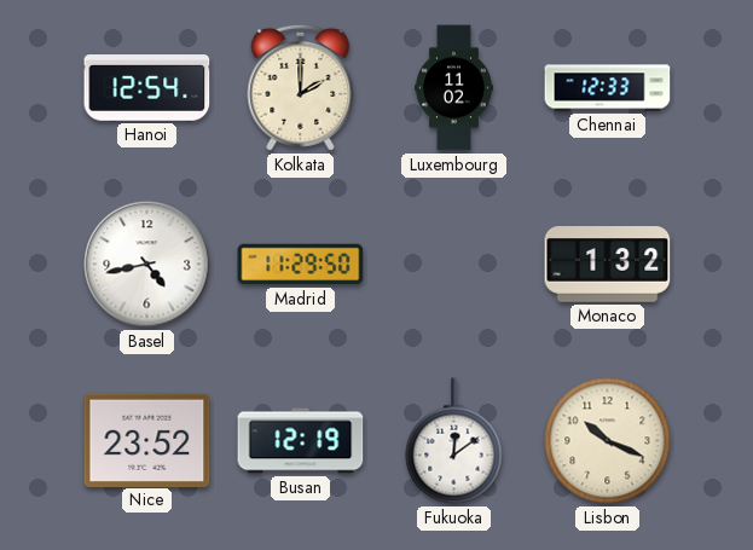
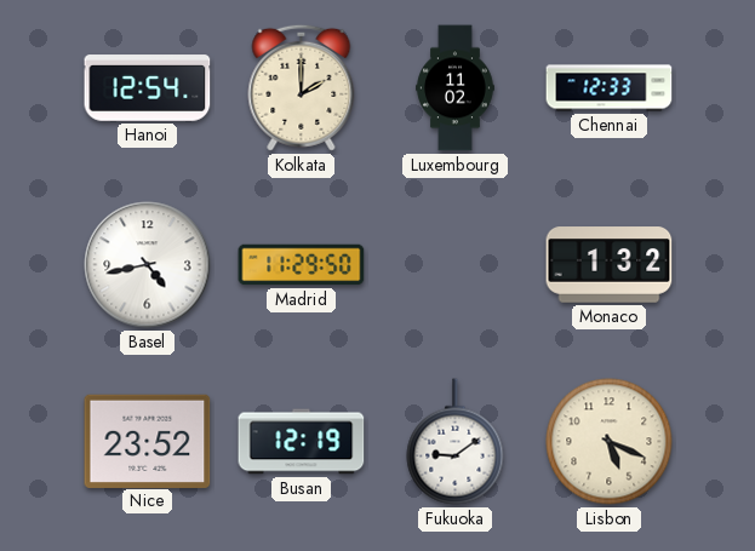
Fukuoka: 12:09 -> 9:09 (456, 442)
Lisbon: 10:19 -> 5:19 (610, 442)
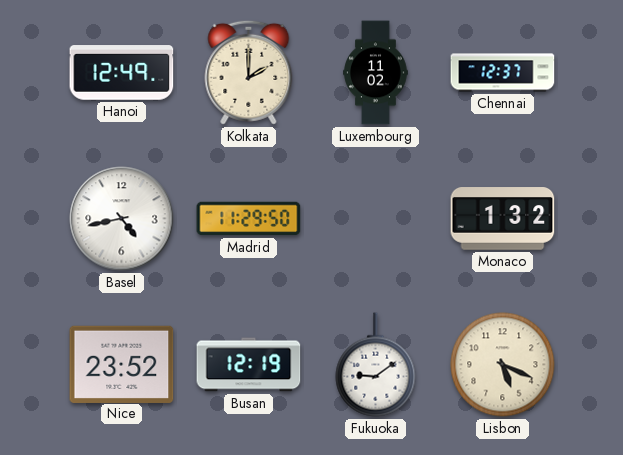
Hanoi: 12:54 -> 12:49 (122, 73)
Chennai: 12:33 -> 12:37 (503, 73)
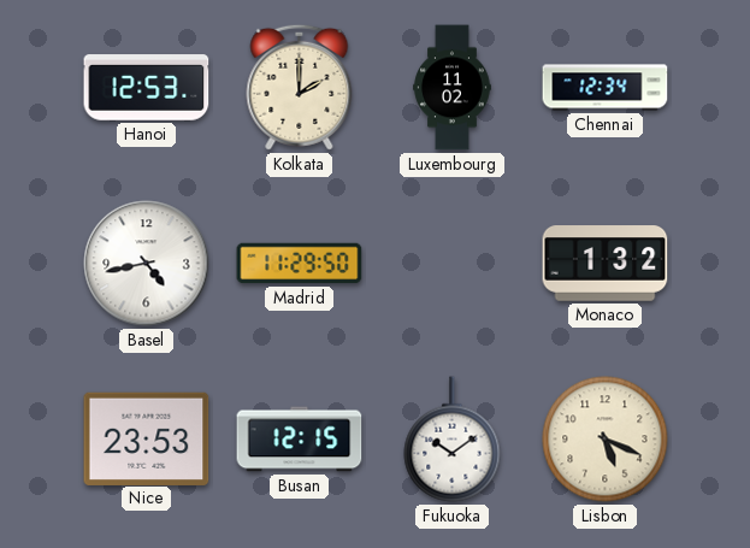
Hanoi: 12:49 -> 12:53 (147, 88)
Chennai: 12:37 -> 12:34 (606, 88)
Nice: 23:52 -> 23:53 (147, 438)
Busan: 12:19 -> 12:15 (300, 440)
Fukuoka: 9:09 -> 10:09 (453, 440)
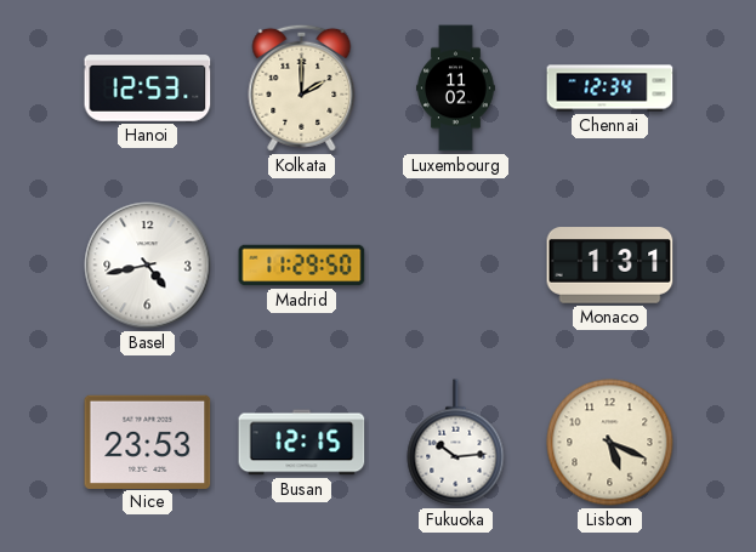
Monaco: 1:32 -> 1:31 (610, 266)
Fukuoka: 10:09 -> 10:14 (456, 443)
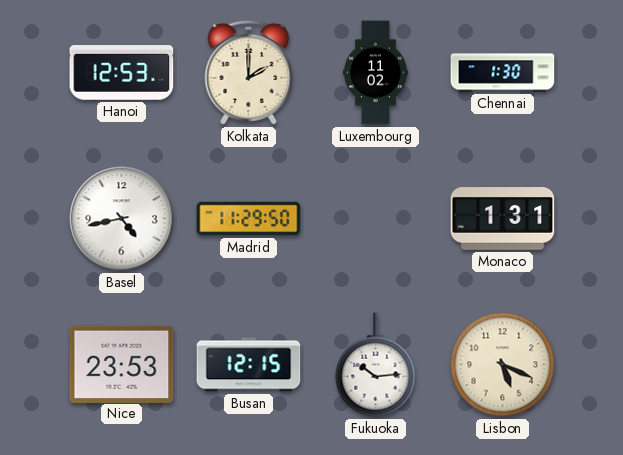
Chennai: 12:34 -> 1:30 (503, 73)
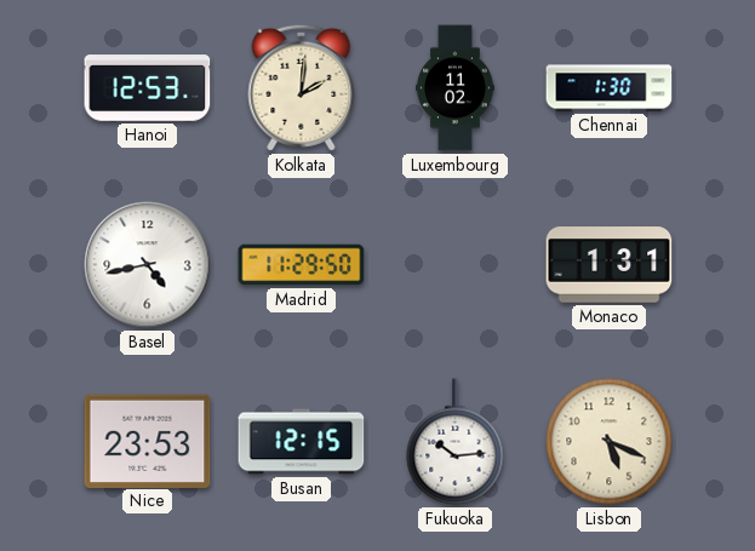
Kolkata: 2:00 -> 2:01 (302, 87)
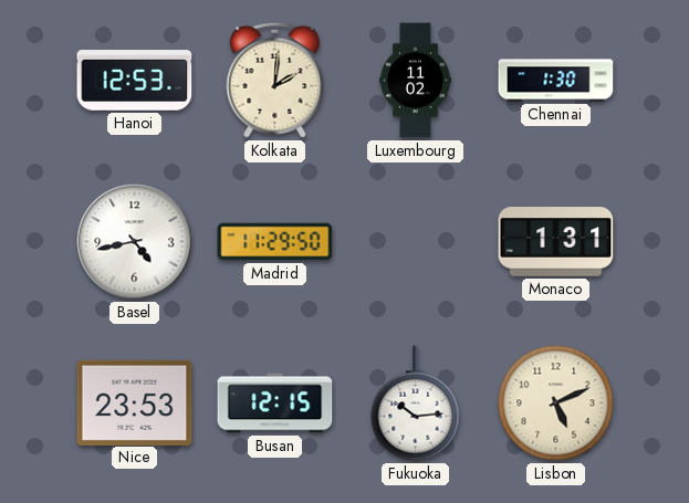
Lisbon: 5:19 -> 5:11 (556, 404)
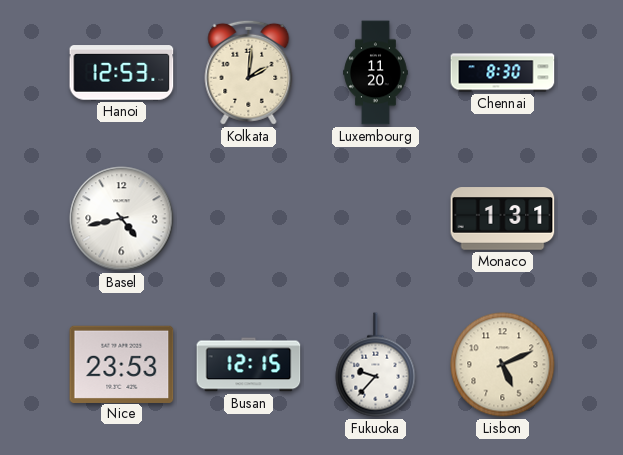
Luxembourg: 11:02 -> 11:20 (376, 73)
Chennai: 1:30 -> 8:30 (503, 73)
Madrid: 11:29 -> none (275, 242)
Fukuoka: 10:14 -> 9:37 (376, 365)
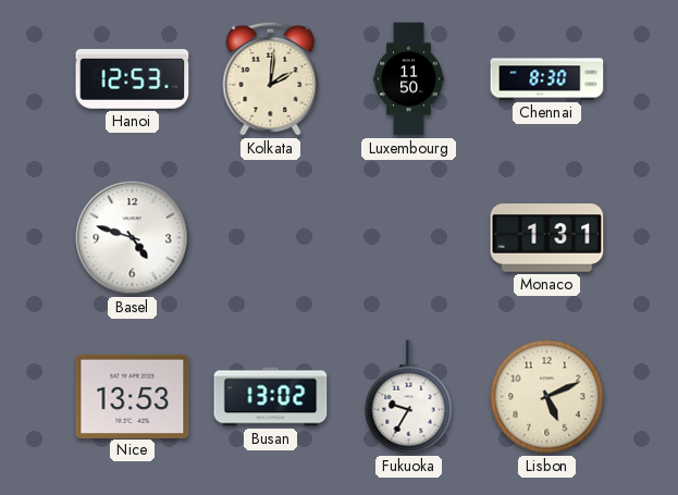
Luxembourg: 11:20 -> 11:50 (409, 79)
Basel: 4:43 -> 4:48 (133, 238)
Nice: 23:53 -> 13:53 (133, 396)
Busan: 12:15 -> 13:02 (271, 397)
Fukuoka: 9:37 -> 9:35 (409, 397)
